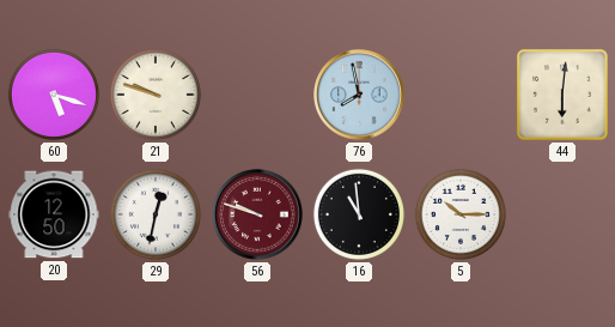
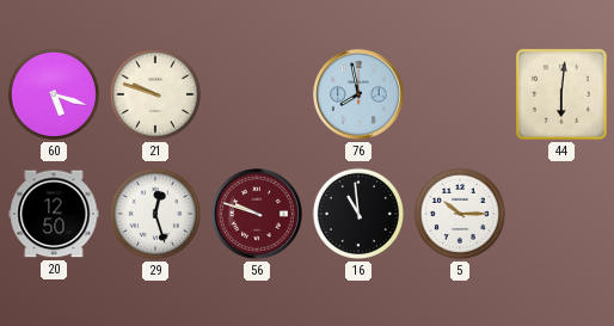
29: 12:32 -> 12:27 (155, 214)
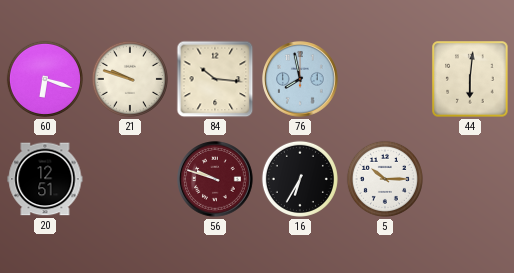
60: 5:18 -> 6:18 (45, 79)
84: none -> 10:16 (215, 79)
20: 12:50 -> 12:51 (45, 179)
29: 12:27 -> none (155, 214)
16: 10:59 -> 6:35 (300, 179)
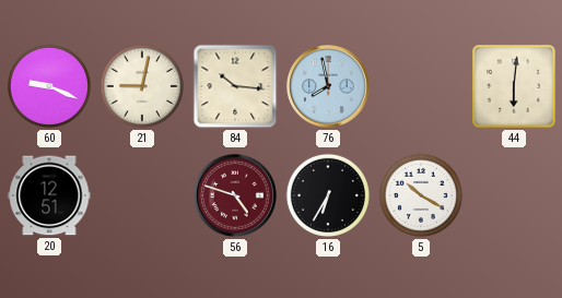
60: 6:18 -> 9:19 (49, 86)
21: 9:48 -> 9:02 (142, 86)
56: 9:48 -> 4:48 (235, 195)
5: 10:15 -> 10:20 (421, 195)
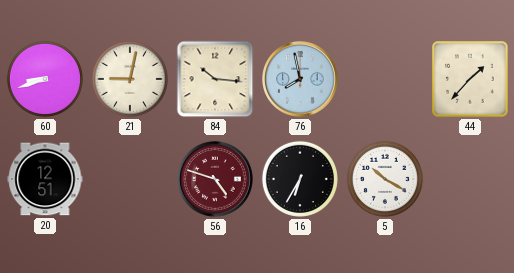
60: 9:19 -> 8:42 (45, 79)
44: 6:01 -> 1:37 (470, 79)
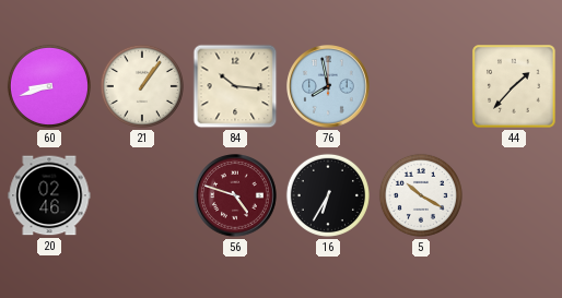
21: 9:02 -> 1:06 (142, 86)
20: 12:51 -> 02:46 (49, 195)
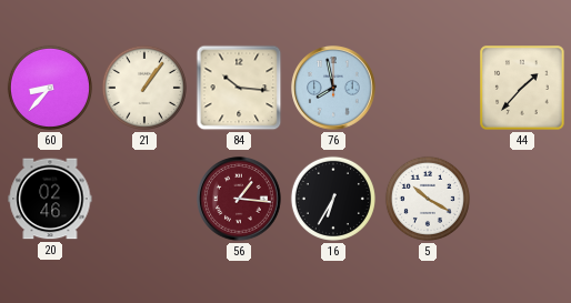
60: 8:42 -> 8:37 (50, 88)
56: 4:48 -> 1:16 (239, 199)
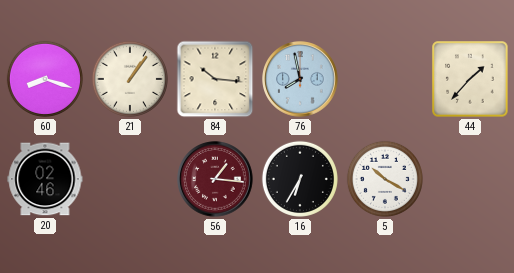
60: 8:37 -> 8:18 (45, 79)
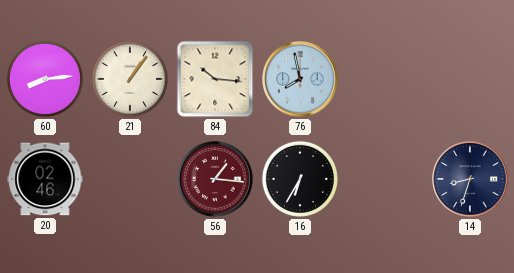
60: 8:18 -> 8:14 (45, 79)
44: 1:37 -> none (470, 79)
5: 10:20 -> none (385, 179)
14: none -> 8:33 (470, 179)
